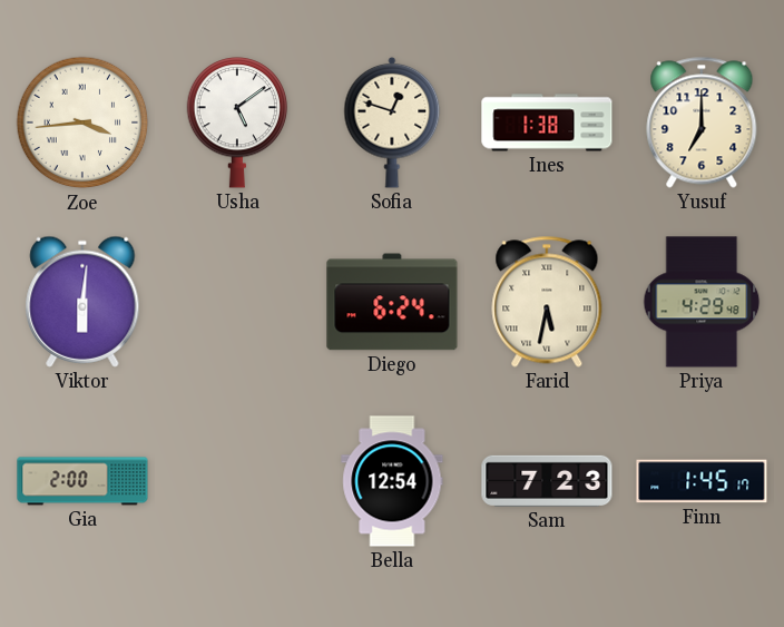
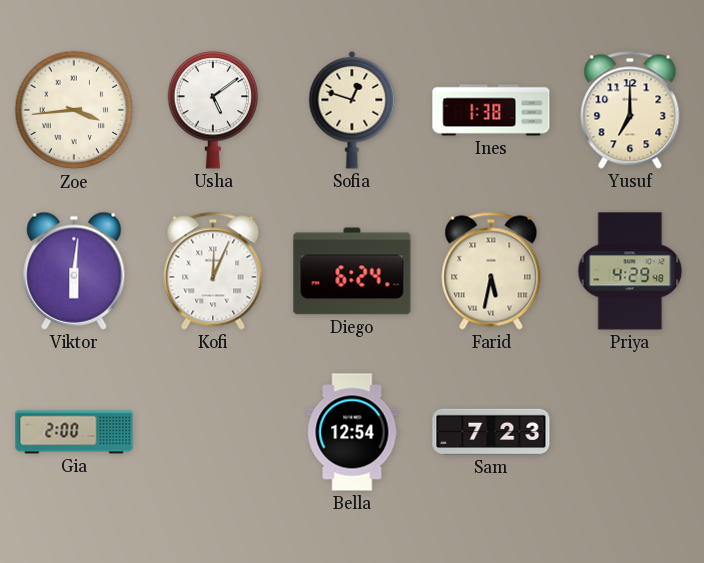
Kofi: none -> 12:04 (213, 271)
Finn: 1:45 -> none (702, 481)
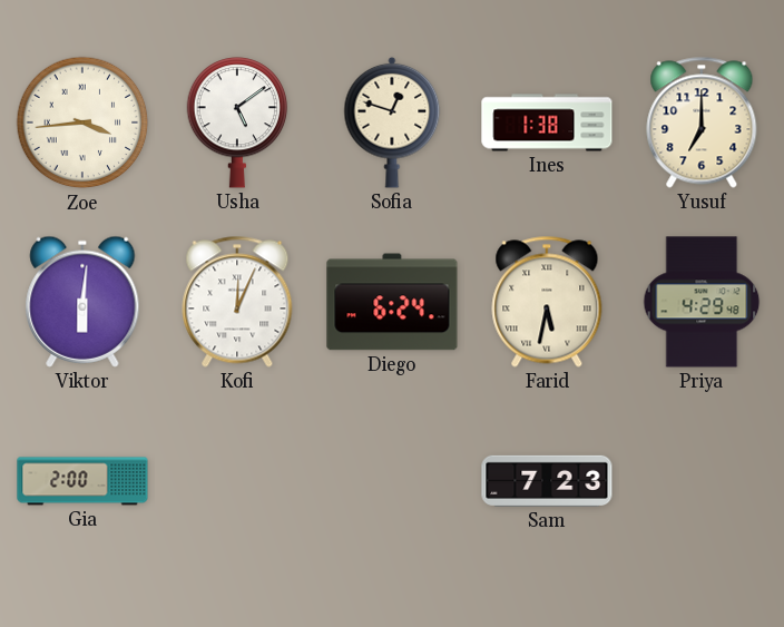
Bella: 12:54 -> none (352, 432)
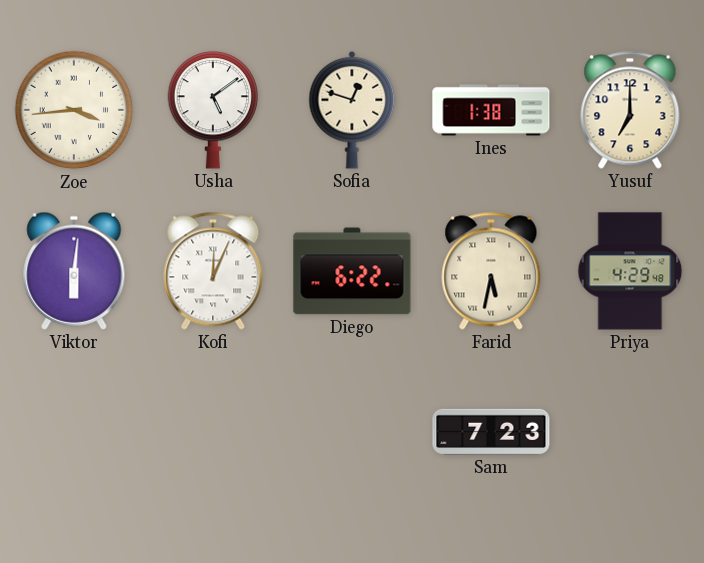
Diego: 6:24 -> 6:22 (352, 271)
Gia: 2:00 -> none (82, 481)
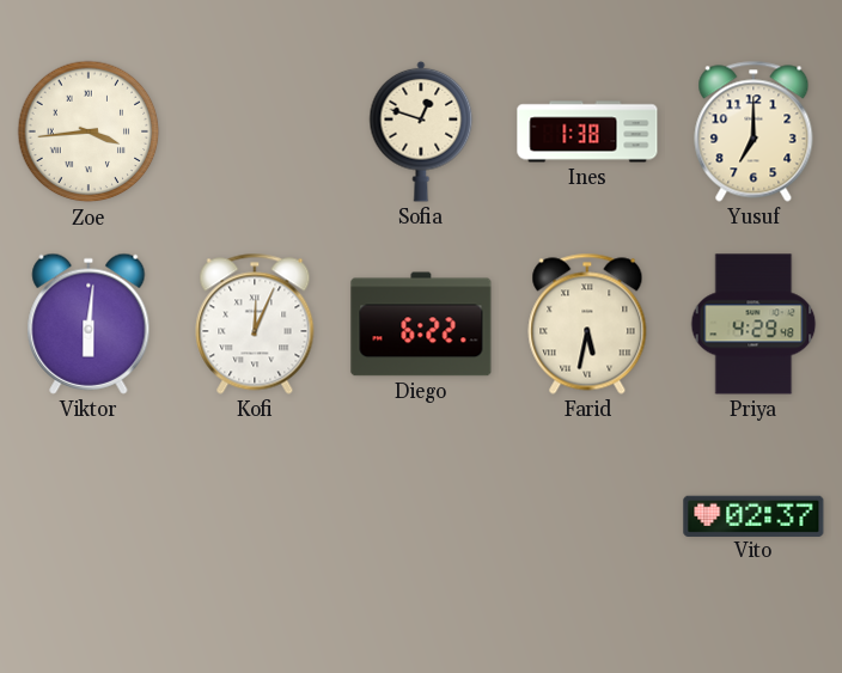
Usha: 5:09 -> none (213, 110)
Sam: 7:23 -> none (491, 432)
Vito: none -> 02:37 (753, 515)
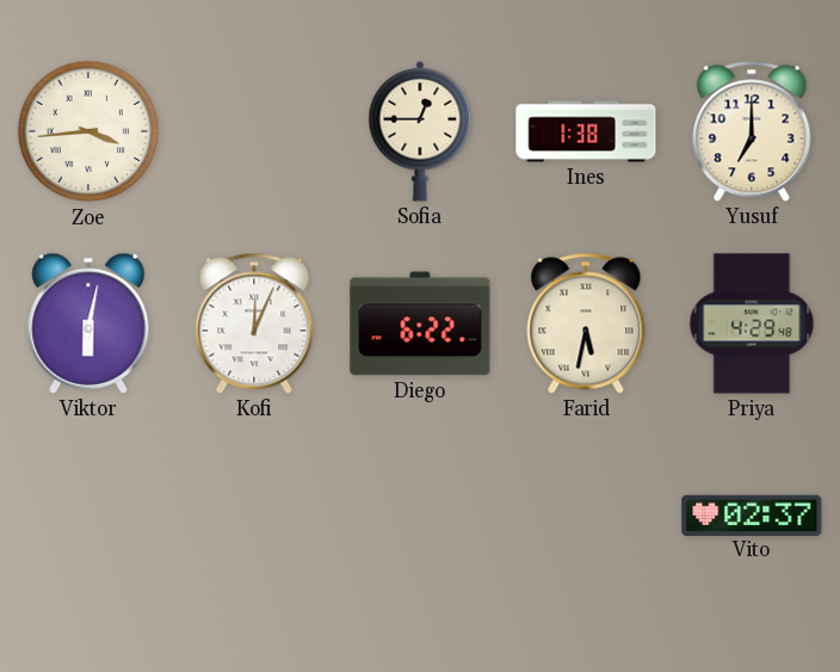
Sofia: 12:48 -> 12:45 (420, 131)
Viktor: 6:01 -> 6:02 (88, 323)
